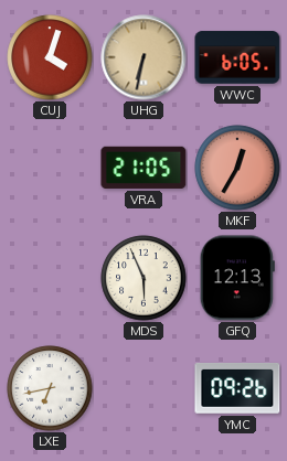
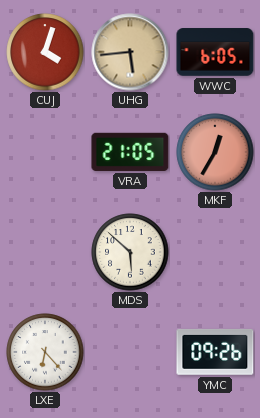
UHG: 6:32 -> 5:44 (130, 52)
MDS: 5:56 -> 5:52 (130, 252)
GFQ: 12:13 -> none (237, 278)
LXE: 6:43 -> 6:23 (45, 352)
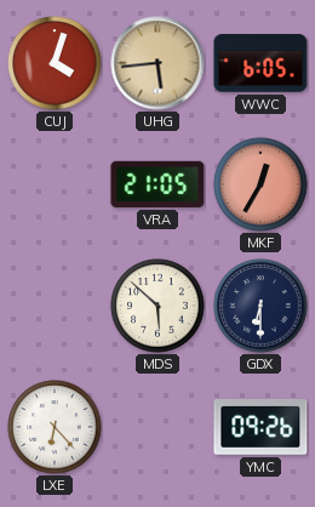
GDX: none -> 6:30 (260, 306)
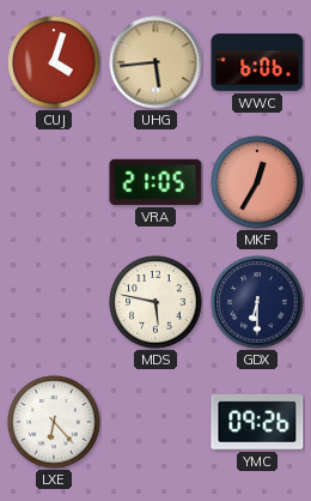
WWC: 6:05 -> 6:06 (257, 62)
MDS: 5:52 -> 5:47 (155, 302)
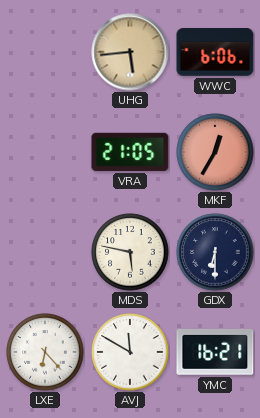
CUJ: 4:03 -> none (54, 62)
AVJ: none -> 11:50 (130, 352)
YMC: 09:26 -> 16:21 (215, 352)
